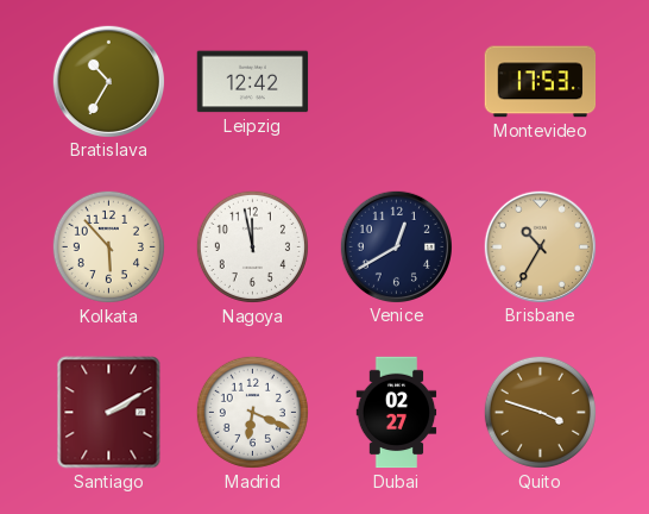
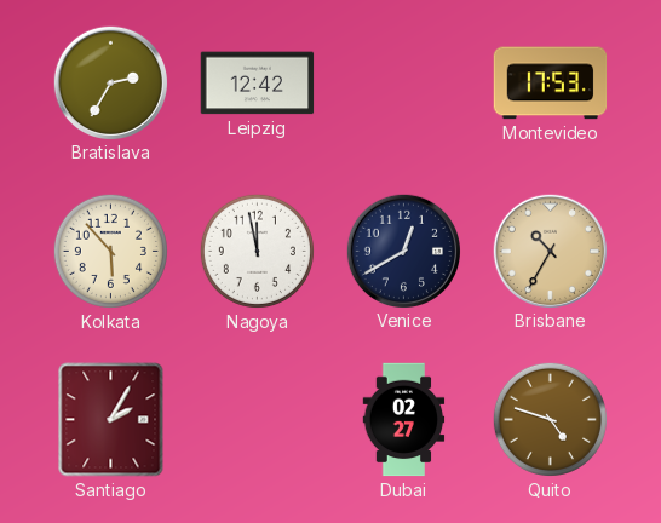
Bratislava: 10:35 -> 2:35 (110, 82)
Santiago: 2:10 -> 2:05 (111, 420)
Madrid: 6:19 -> none (252, 412)
Quito: 3:48 -> 4:48 (550, 419)
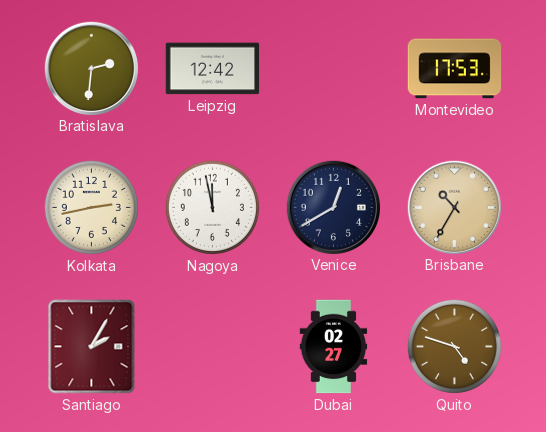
Bratislava: 2:35 -> 2:31 (91, 68)
Kolkata: 5:53 -> 2:43 (91, 207)
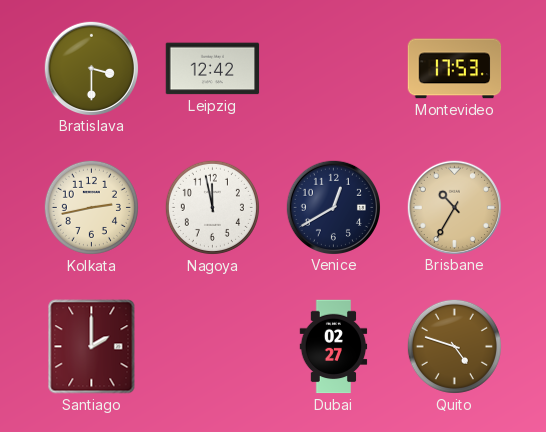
Bratislava: 2:31 -> 3:30 (91, 68)
Santiago: 2:05 -> 2:00 (92, 347)
